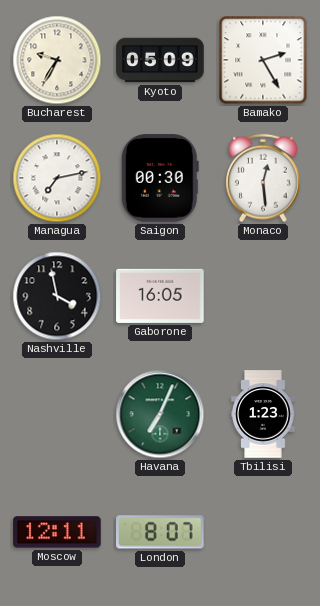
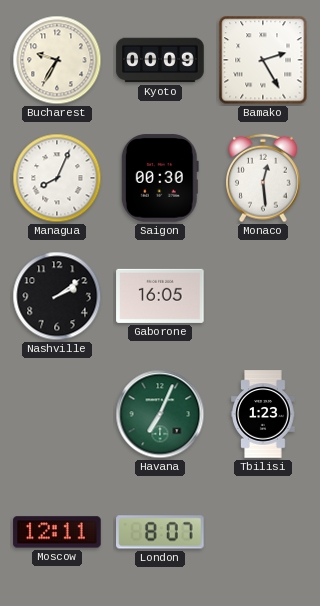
Kyoto: 05:09 -> 00:09 (160, 60)
Managua: 7:13 -> 8:04 (57, 178)
Nashville: 3:58 -> 2:09 (57, 296)
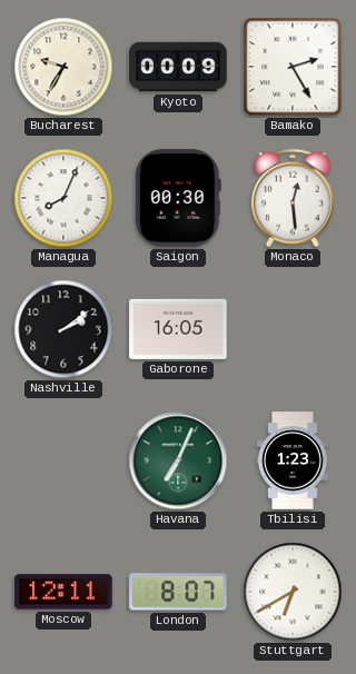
Stuttgart: none -> 6:40 (293, 592)
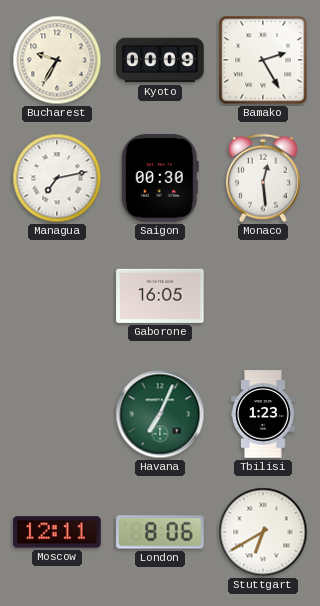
Managua: 8:04 -> 7:13 (57, 178)
Nashville: 2:09 -> none (63, 329)
London: 8:07 -> 8:06 (160, 532)
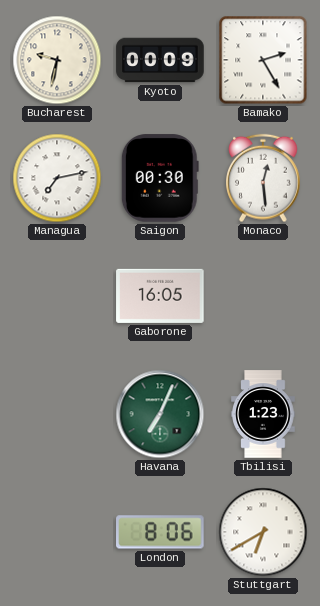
Bucharest: 9:35 -> 9:32 (57, 60)
Moscow: 12:11 -> none (57, 532)
